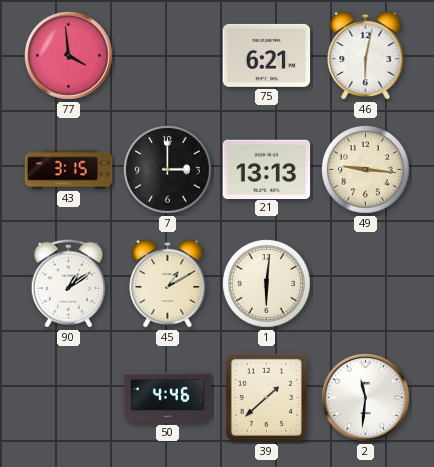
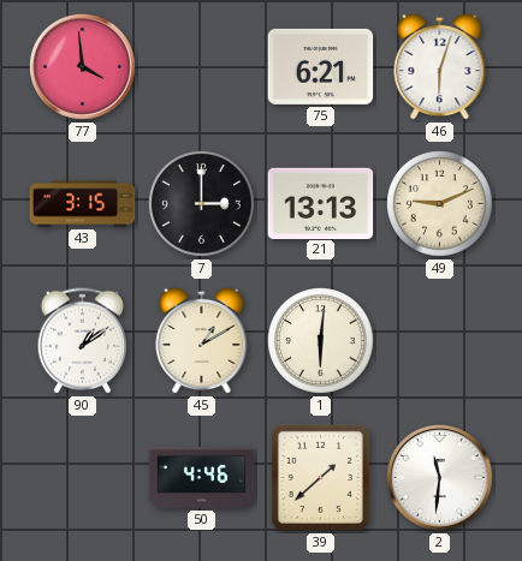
46: 6:02 -> 6:03 (440, 66)
49: 9:16 -> 9:11 (440, 204)
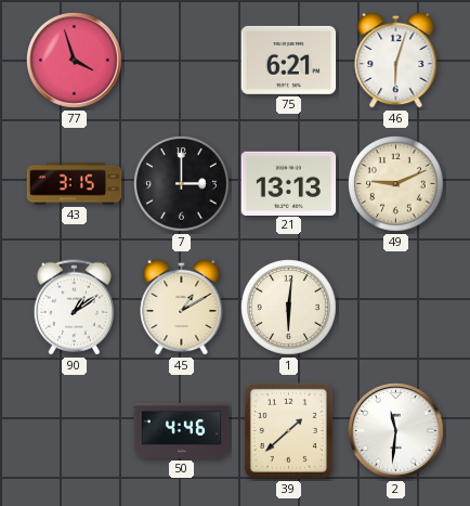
77: 3:59 -> 3:57 (75, 61)
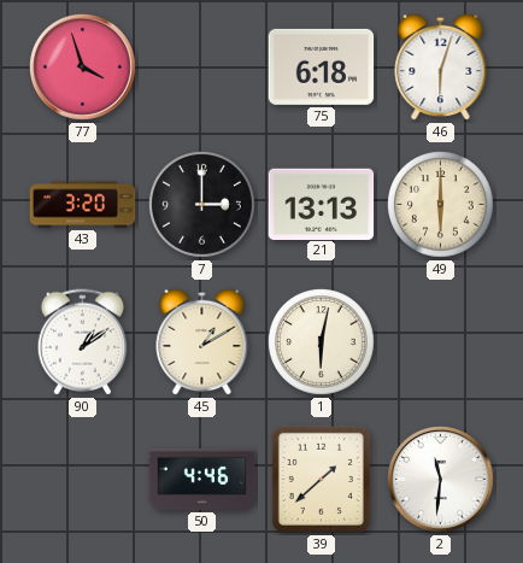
75: 6:21 -> 6:18 (322, 66)
43: 3:15 -> 3:20 (83, 205)
49: 9:11 -> 6:00 (441, 205)
1: 6:01 -> 6:02 (322, 342)
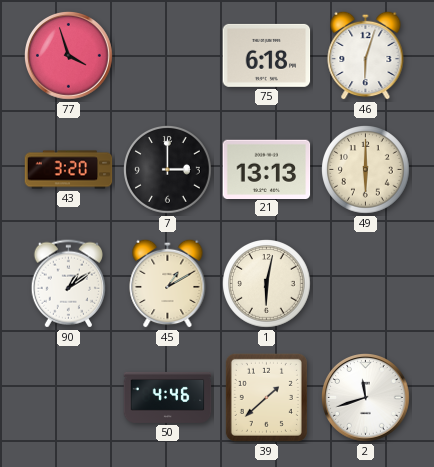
2: 11:31 -> 11:42 (366, 398)
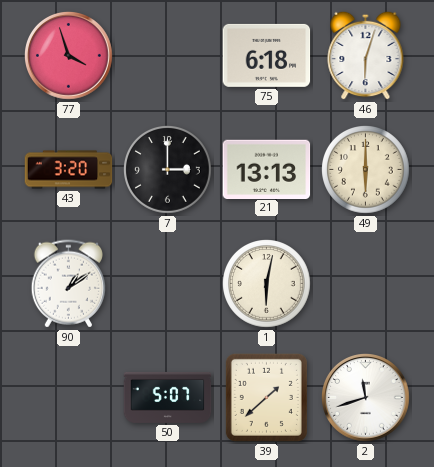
45: 1:10 -> none (168, 283)
50: 4:46 -> 5:07 (168, 397)
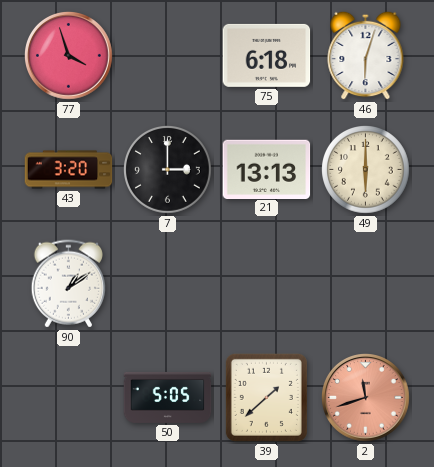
1: 6:02 -> none (267, 284)
50: 5:07 -> 5:05 (168, 397)
2 dial: white -> salmon (366, 398)
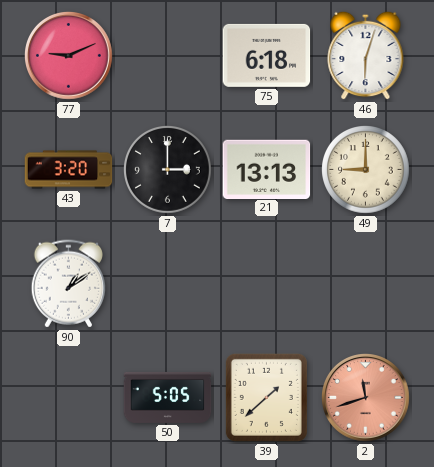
77: 3:57 -> 9:11 (69, 56)
49: 6:00 -> 9:00 (366, 170)
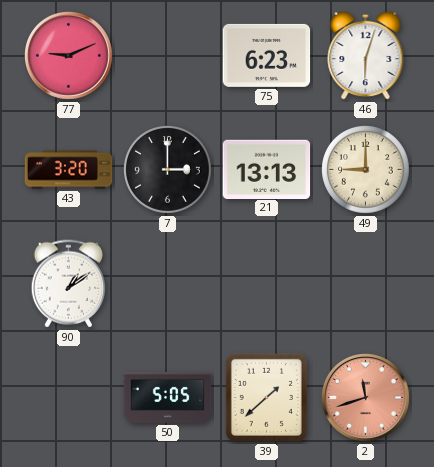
75: 6:18 -> 6:23 (267, 55)
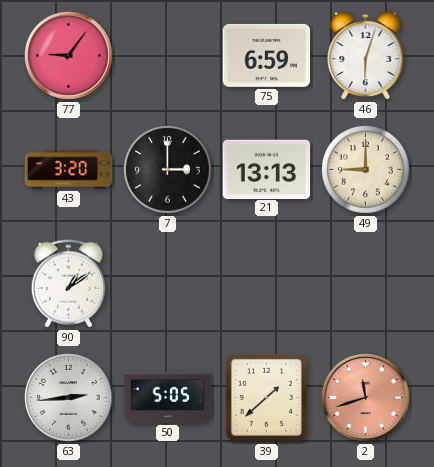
77: 9:11 -> 9:06 (69, 56)
75: 6:23 -> 6:59 (267, 55)
63: none -> 2:44 (69, 398)
